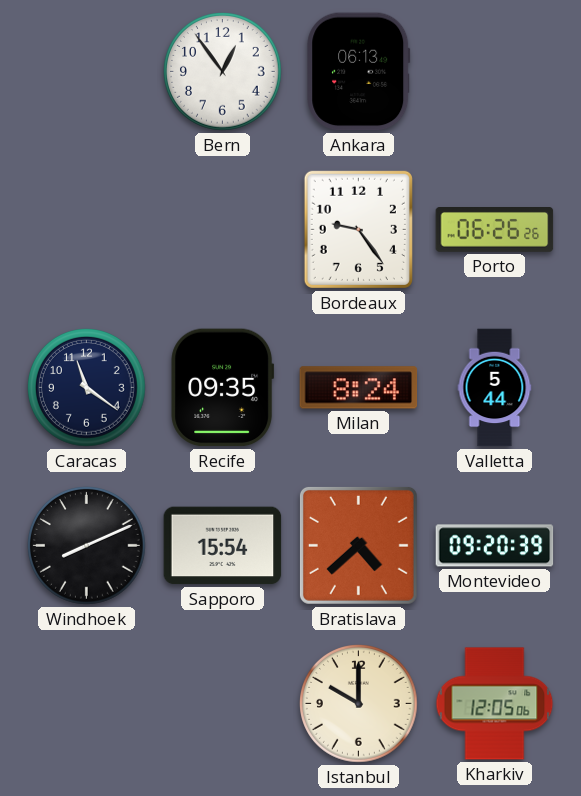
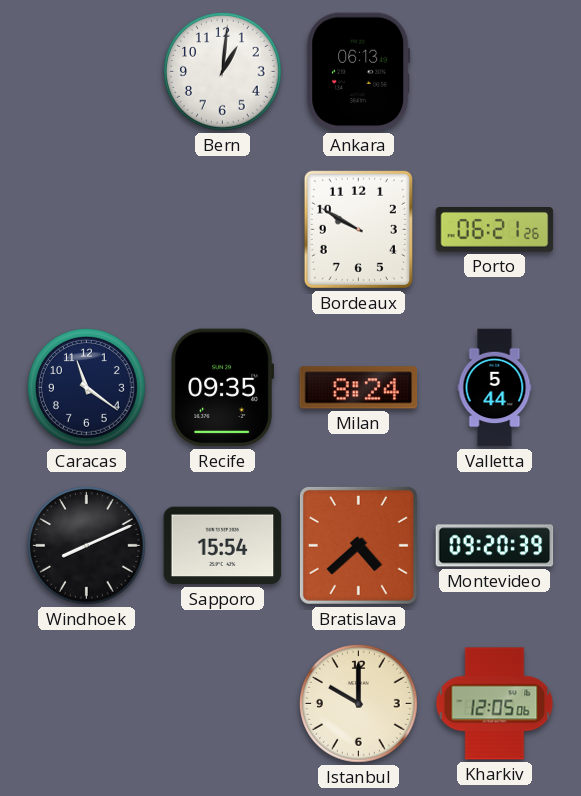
Bern: 12:54 -> 1:01 (223, 72)
Bordeaux: 9:24 -> 9:50 (358, 229)
Porto: 06:26 -> 06:21 (495, 230)
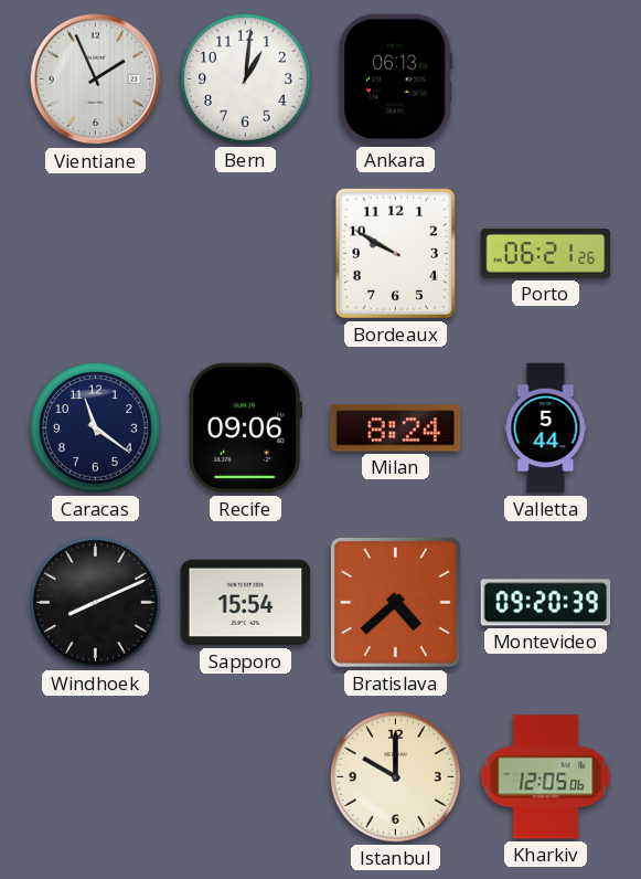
Vientiane: none -> 1:56 (96, 80)
Recife: 09:35 -> 09:06 (246, 428)
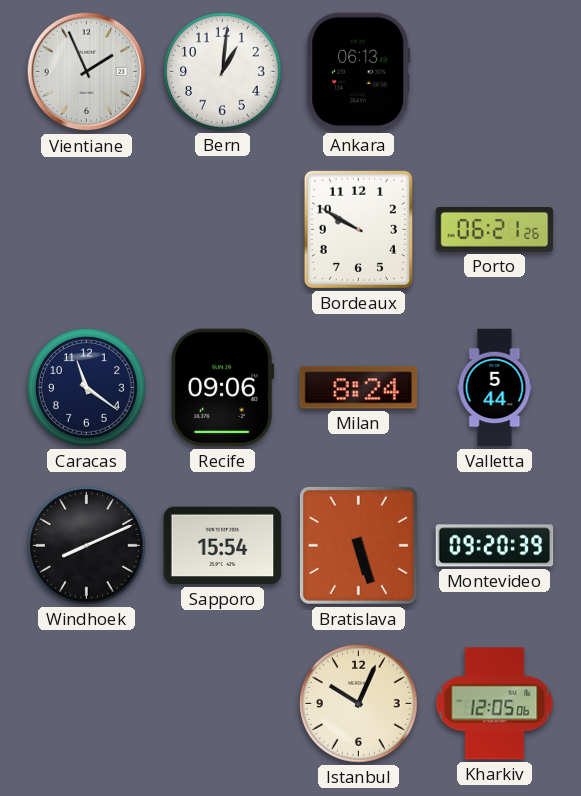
Bratislava: 4:38 -> 5:27 (358, 545)
Istanbul: 10:00 -> 10:04 (359, 704)
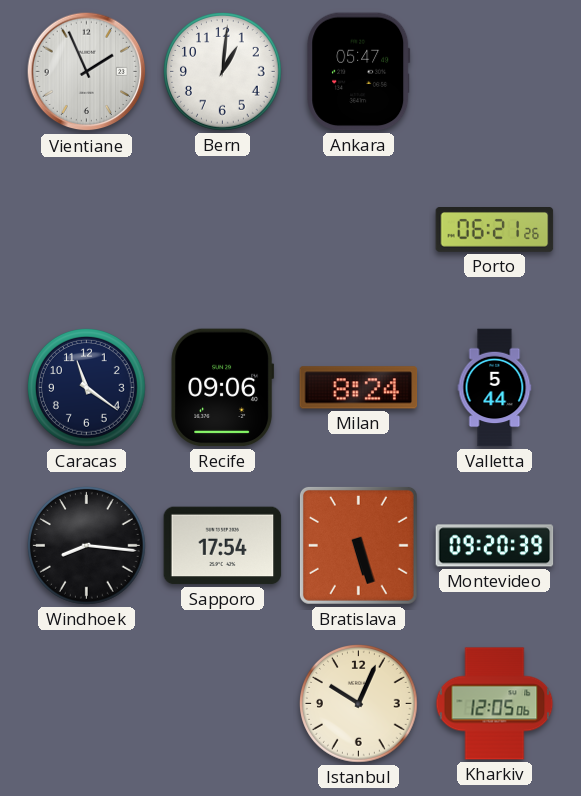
Ankara: 06:13 -> 05:47 (359, 72)
Bordeaux: 9:50 -> none (358, 229)
Windhoek: 8:11 -> 8:16 (87, 546)
Sapporo: 15:54 -> 17:54 (223, 546)
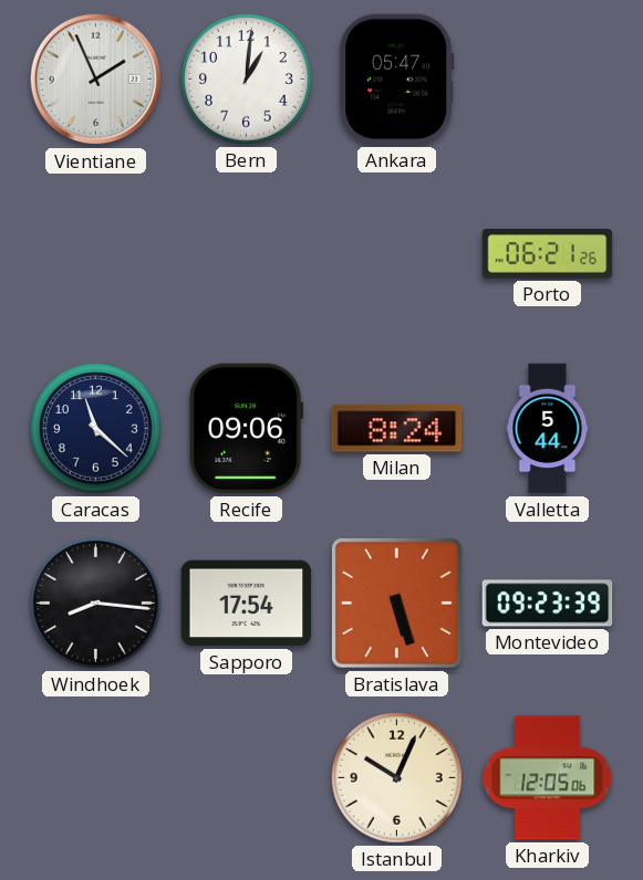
Caracas: 11:21 -> 11:22 (96, 429)
Montevideo: 09:20 -> 09:23 (548, 604)
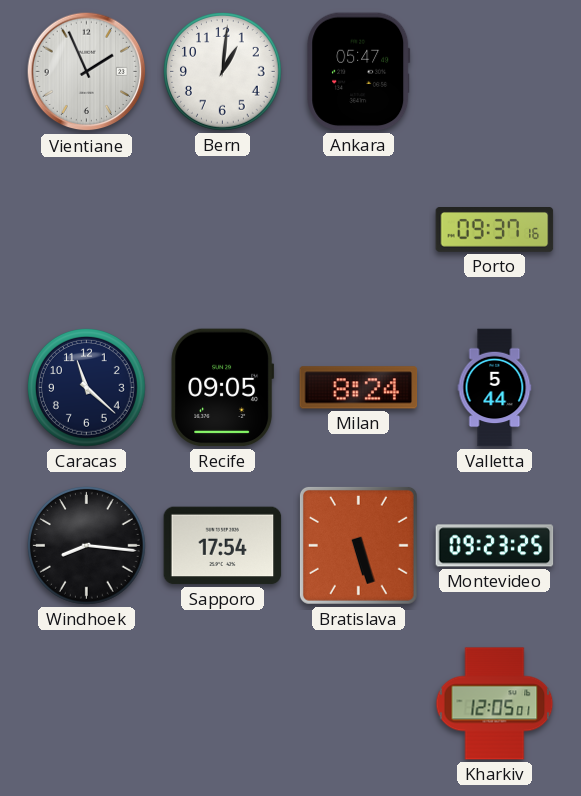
Porto: 06:21 -> 09:37 (495, 230)
Recife: 09:06 -> 09:05 (223, 388)
Montevideo: 09:23:39 -> 09:23:25 (495, 546)
Istanbul: 10:04 -> none (397, 778)
Kharkiv: 12:05:06 -> 12:05:01 (495, 704)
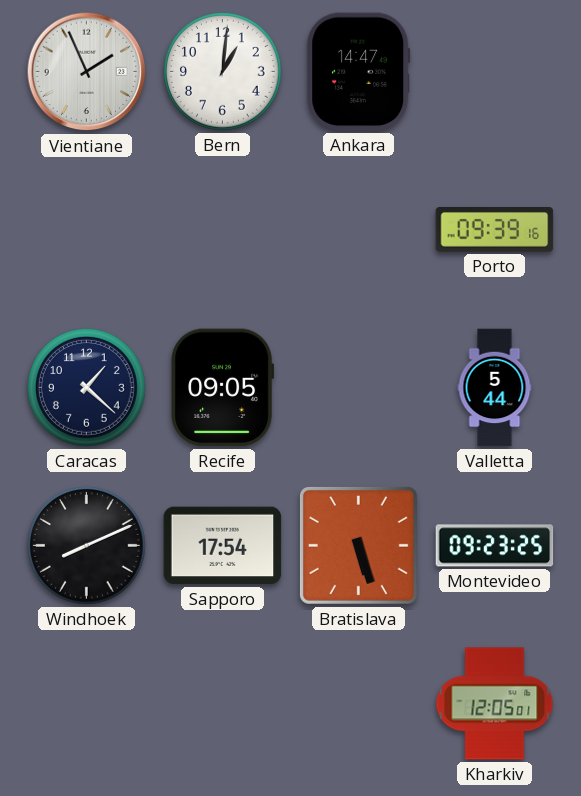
Ankara: 05:47 -> 14:47 (359, 72)
Porto: 09:37 -> 09:39 (495, 230)
Caracas: 11:22 -> 1:22 (87, 388)
Milan: 8:24 -> none (359, 388)
Windhoek: 8:16 -> 8:11 (87, 546)
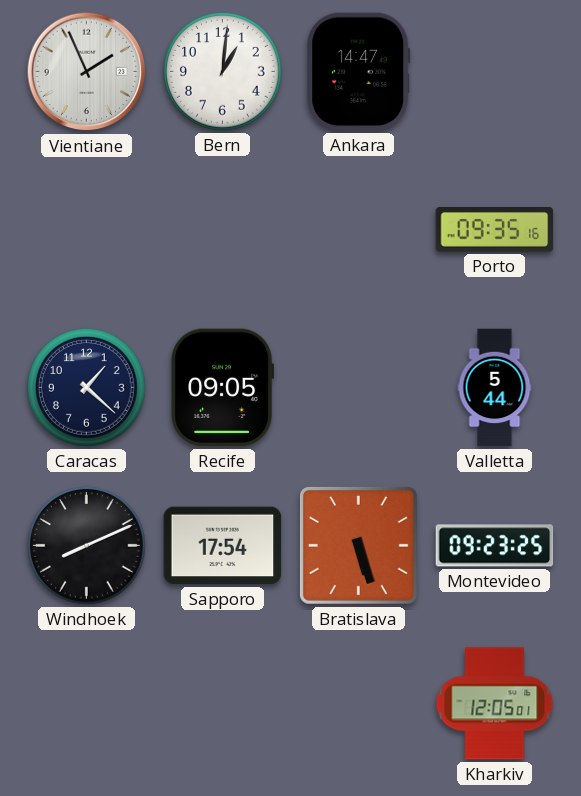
Porto: 09:39 -> 09:35 (495, 230)
